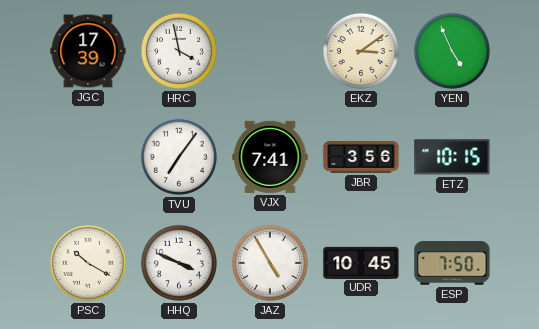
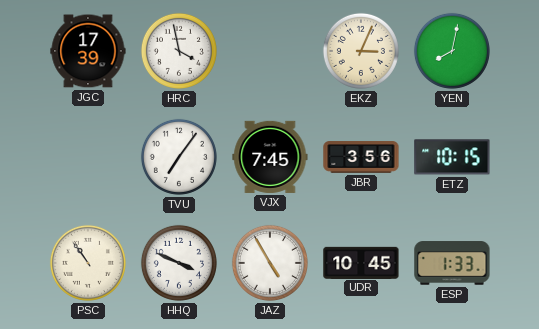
EKZ: 3:09 -> 3:04 (361, 51)
YEN: 4:56 -> 8:02 (452, 51)
VJX: 7:41 -> 7:45 (270, 157)
PSC: 10:20 -> 10:54 (88, 263)
ESP: 7:50 -> 1:33 (452, 263)
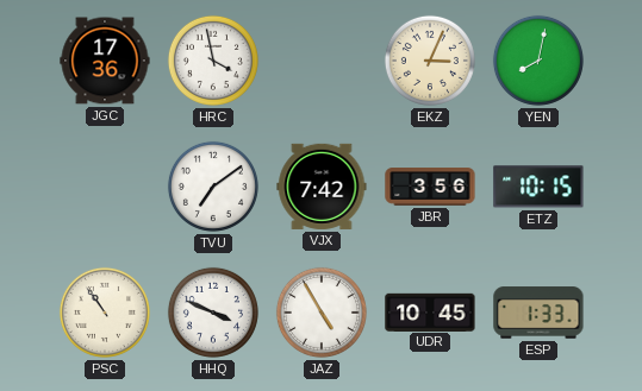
JGC: 17:39 -> 17:36 (105, 61)
TVU: 7:06 -> 7:09 (213, 187)
VJX: 7:45 -> 7:42 (322, 187)
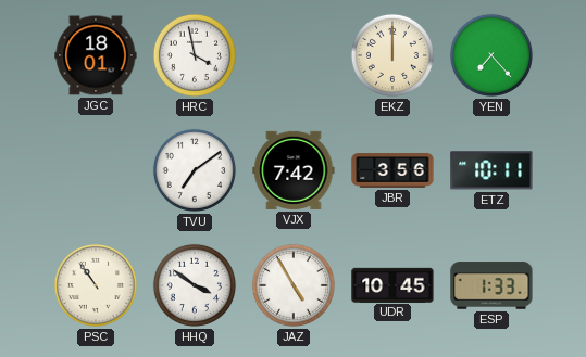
JGC: 17:36 -> 18:01 (96, 55)
EKZ: 3:04 -> 12:00 (392, 55)
YEN: 8:02 -> 7:23 (491, 55)
ETZ: 10:15 -> 10:11 (491, 170)
HHQ: 3:49 -> 3:51 (195, 285)
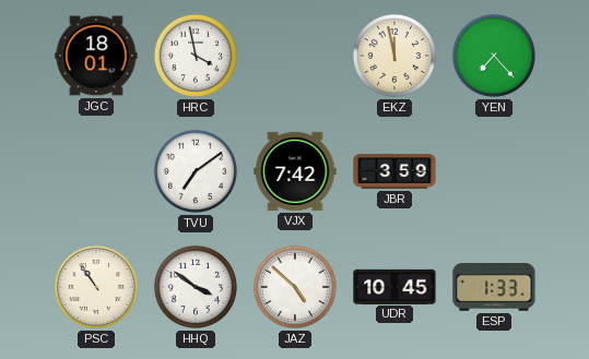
EKZ: 12:00 -> 11:58 (394, 56)
JBR: 3:56 -> 3:59 (394, 171)
ETZ: 10:11 -> none (491, 170)
JAZ: 4:55 -> 4:52 (295, 287)
